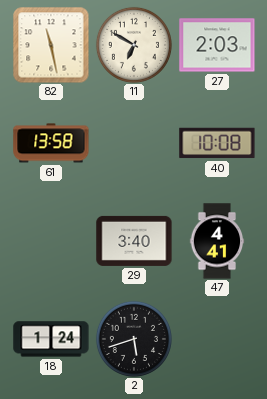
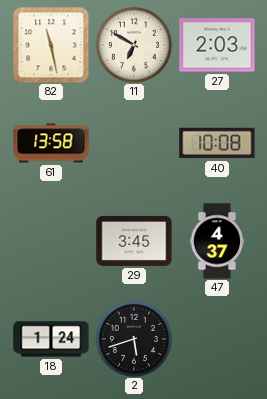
29: 3:40 -> 3:45 (134, 241)
47: 4:41 -> 4:37 (217, 241)
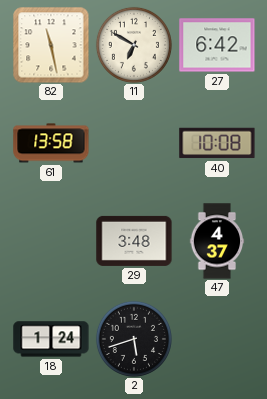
27: 2:03 -> 6:42 (217, 45)
29: 3:45 -> 3:48 (134, 241)
